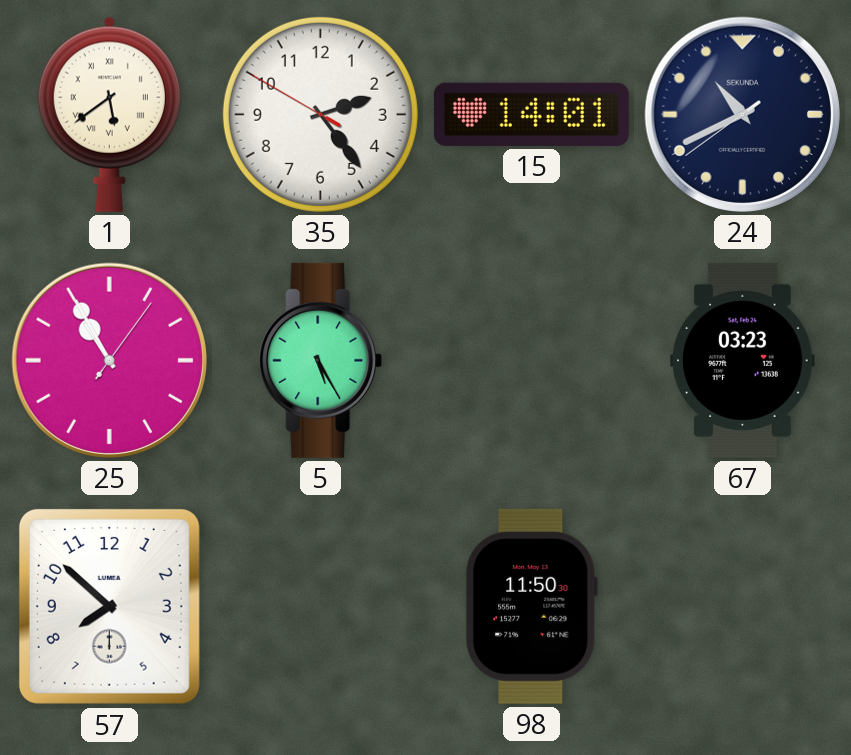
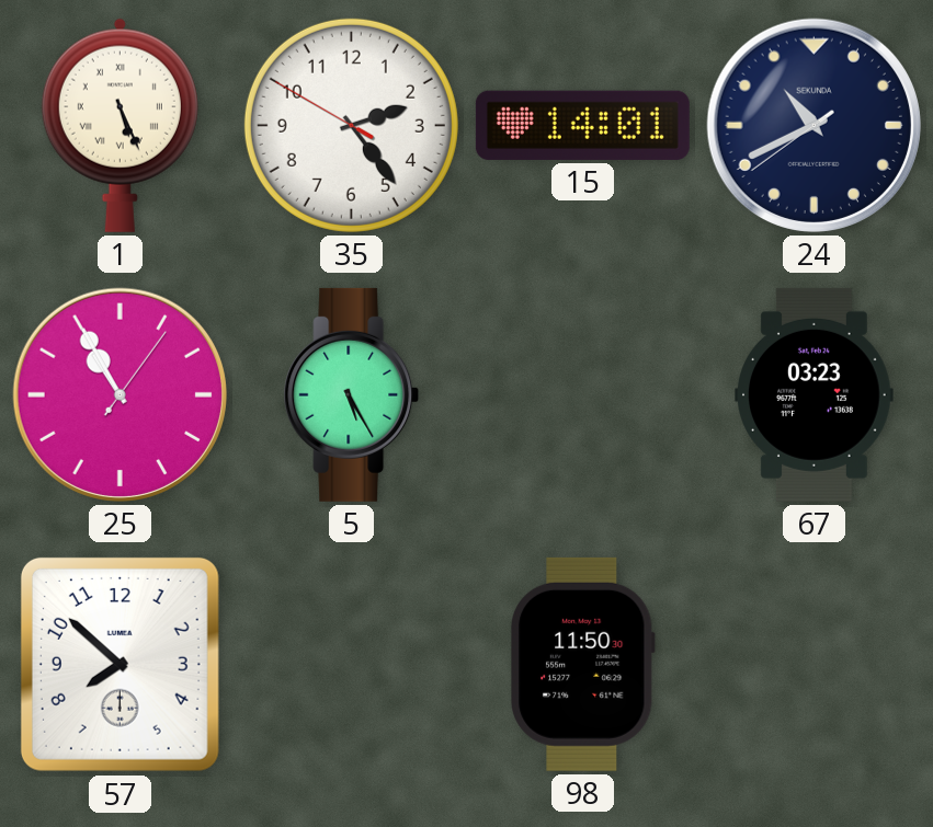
1: 5:39 -> 5:26 (120, 125)
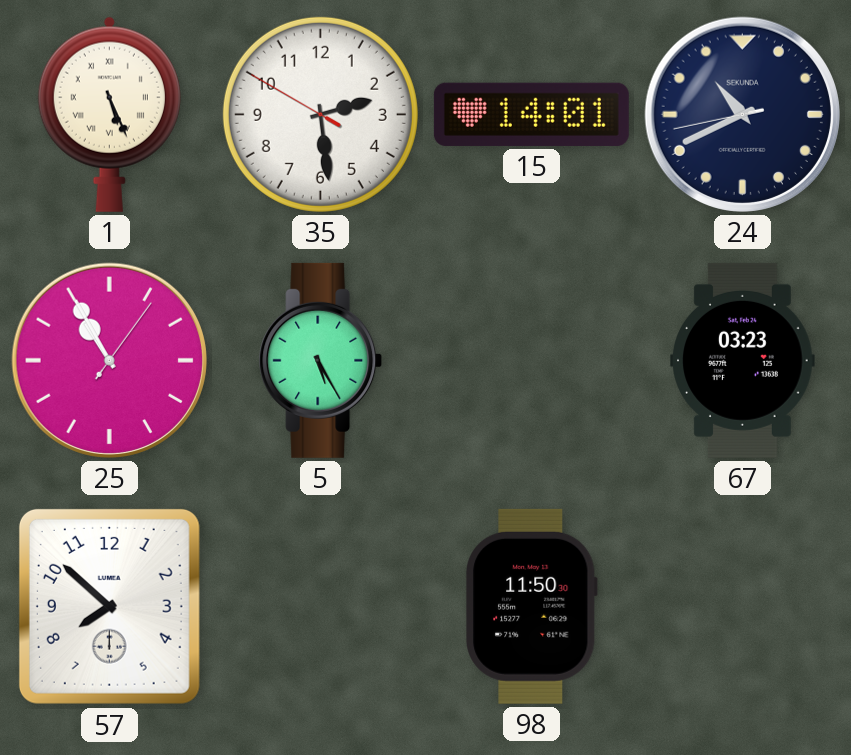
35: 2:23 -> 2:28 (320, 114)
24: 10:40:39 -> 10:40:43 (742, 114)
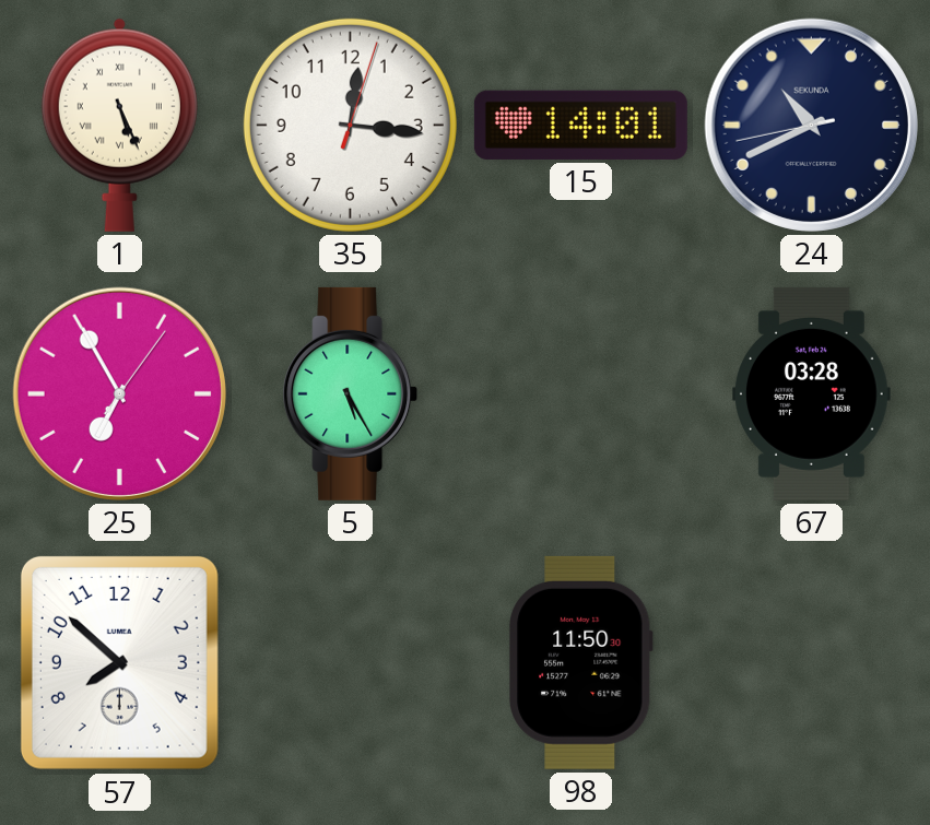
35: 2:28 -> 12:16 (350, 125)
25: 10:55 -> 6:55 (119, 393)
67: 03:23 -> 03:28 (812, 393)
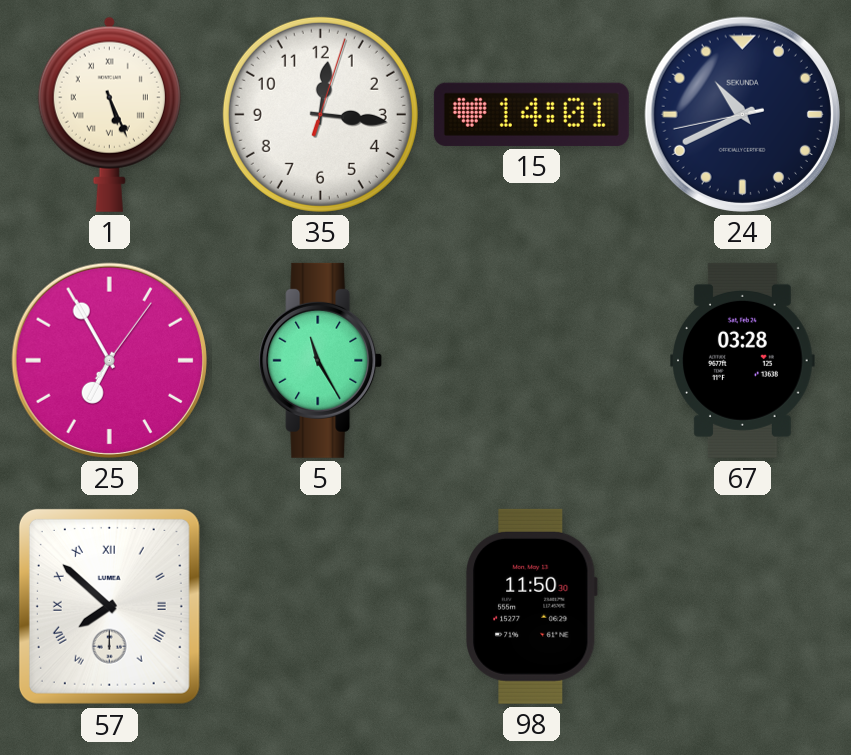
5: 5:25 -> 11:25 (321, 360)
57 numerals: Arabic -> Roman (109, 606)
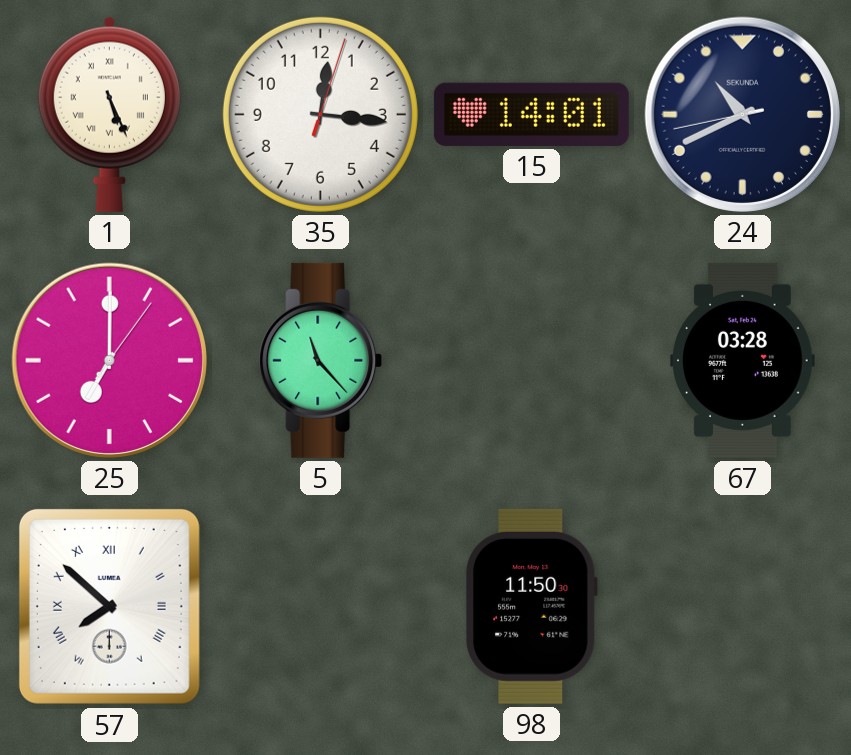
25: 6:55 -> 7:00 (109, 360)
5: 11:25 -> 11:23 (321, 360)
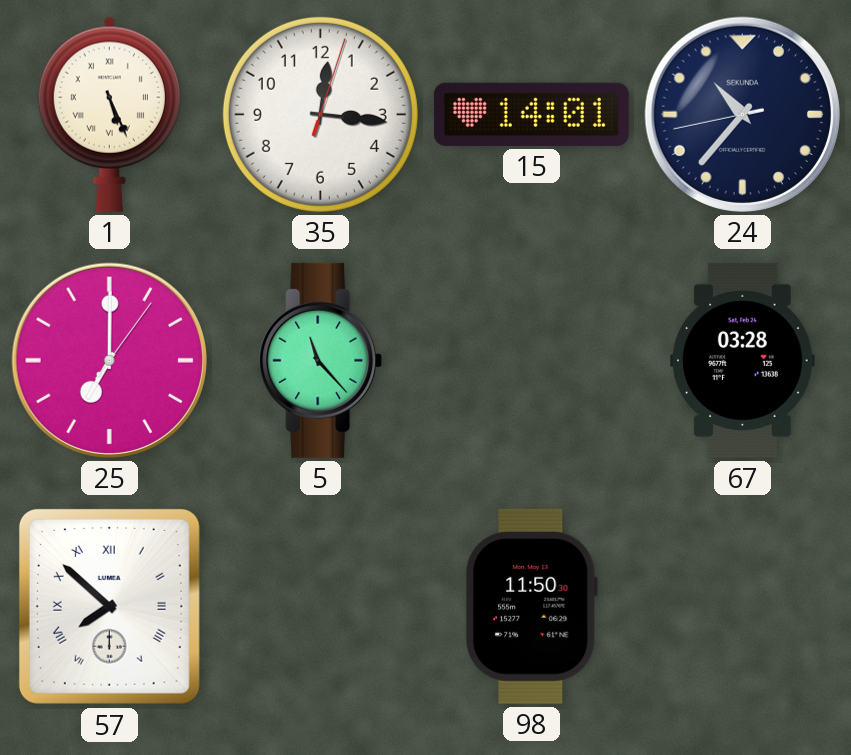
24: 10:40 -> 10:36 (742, 114)
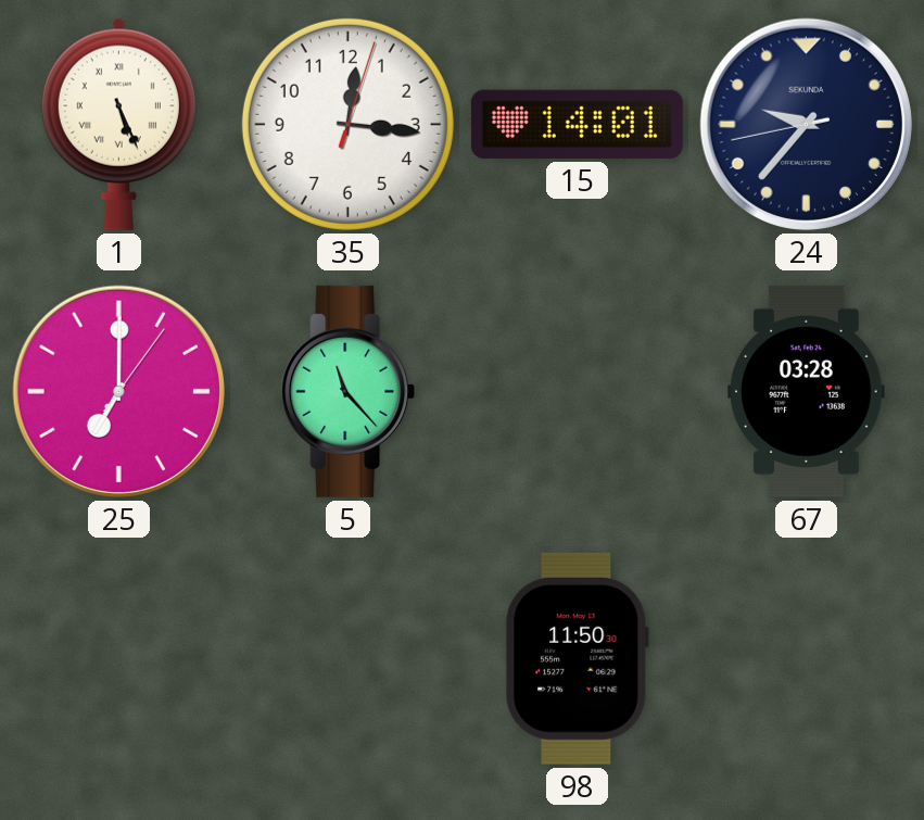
24: 10:36 -> 9:36 (806, 124)
57: 7:52 -> none (109, 606)
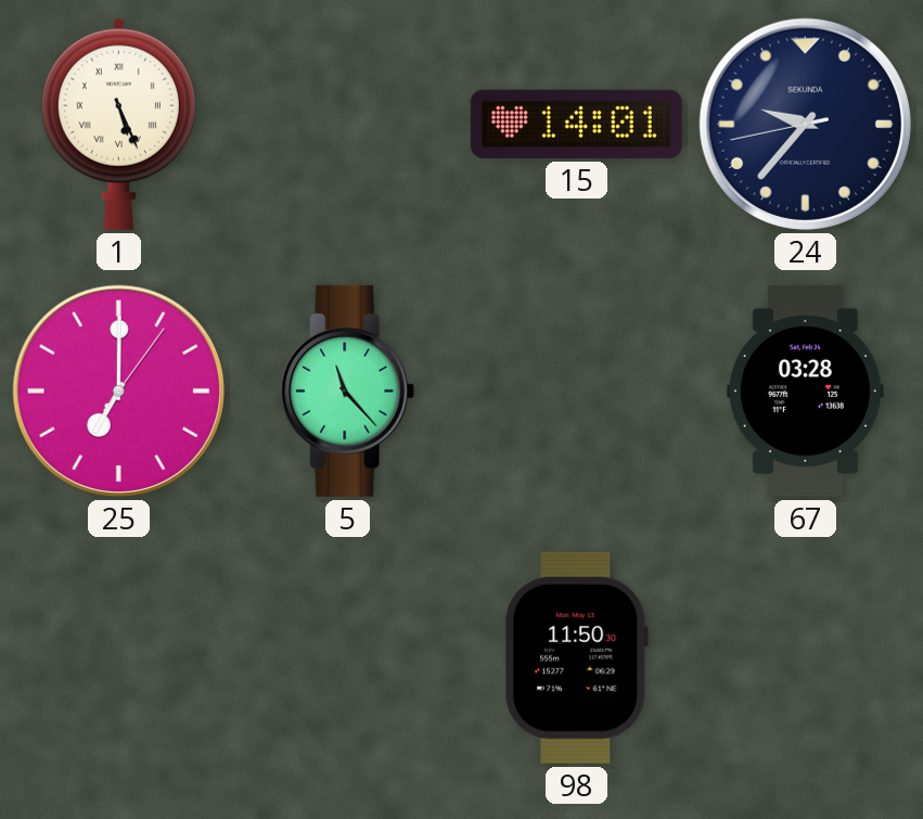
35: 12:16 -> none (347, 124)
